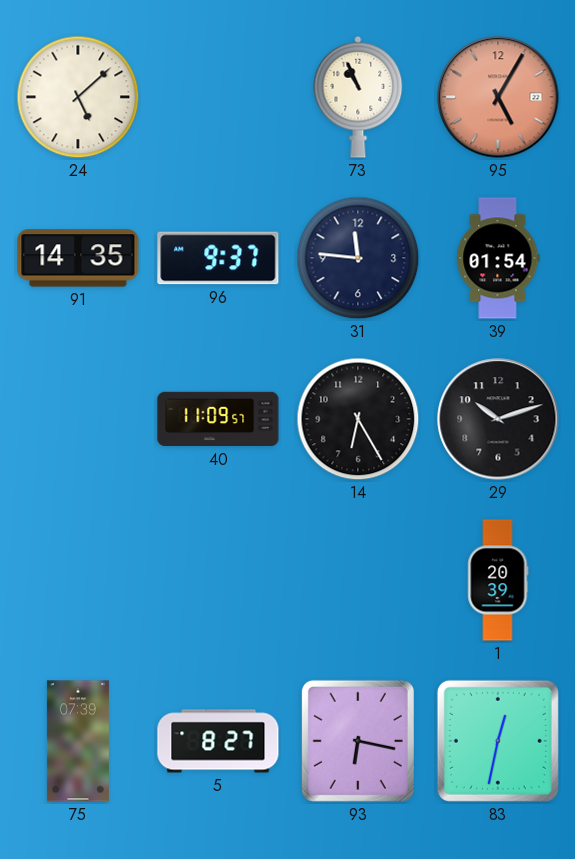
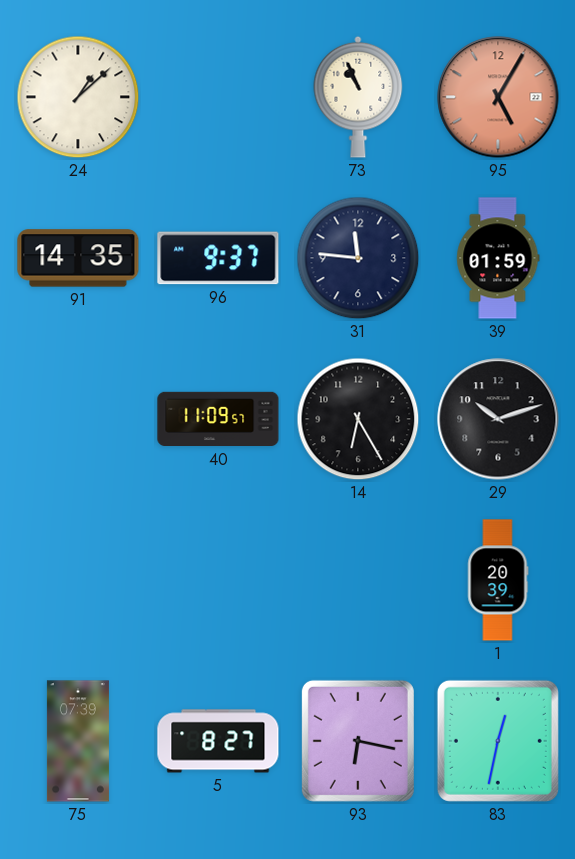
24: 5:08 -> 1:08 (78, 97)
39: 01:54 -> 01:59 (498, 258)
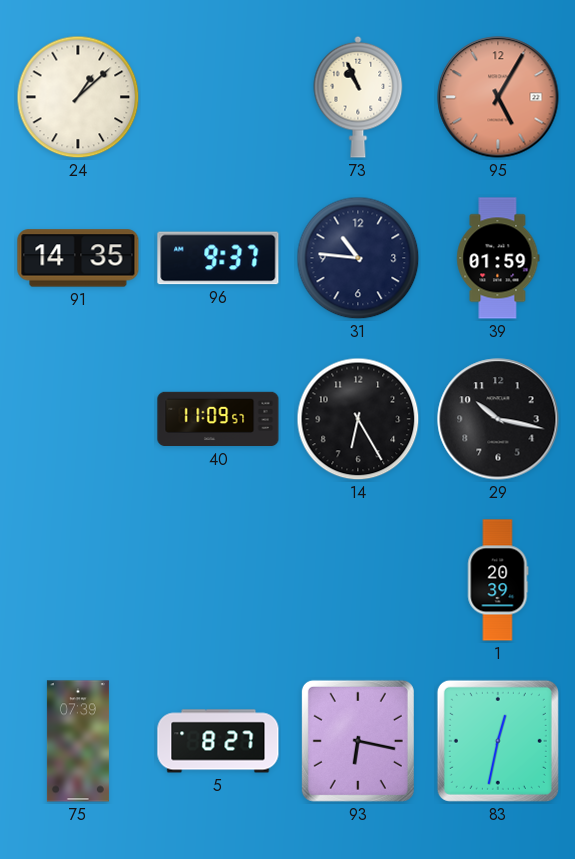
31: 11:46 -> 10:46 (358, 258)
29: 10:12 -> 10:17 (498, 419)
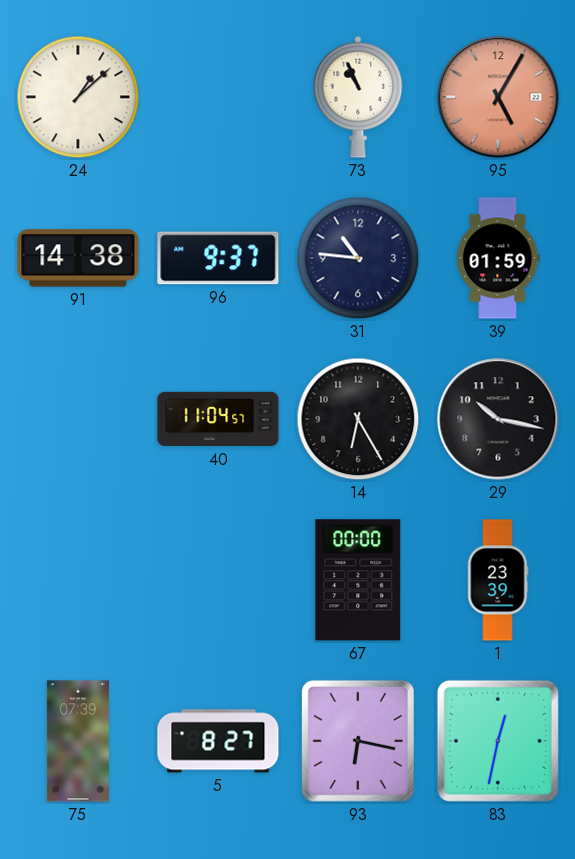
91: 14:35 -> 14:38 (78, 258)
40: 11:09 -> 11:04 (218, 419)
67: none -> 00:00 (358, 580)
1: 20:39 -> 23:39 (498, 580)
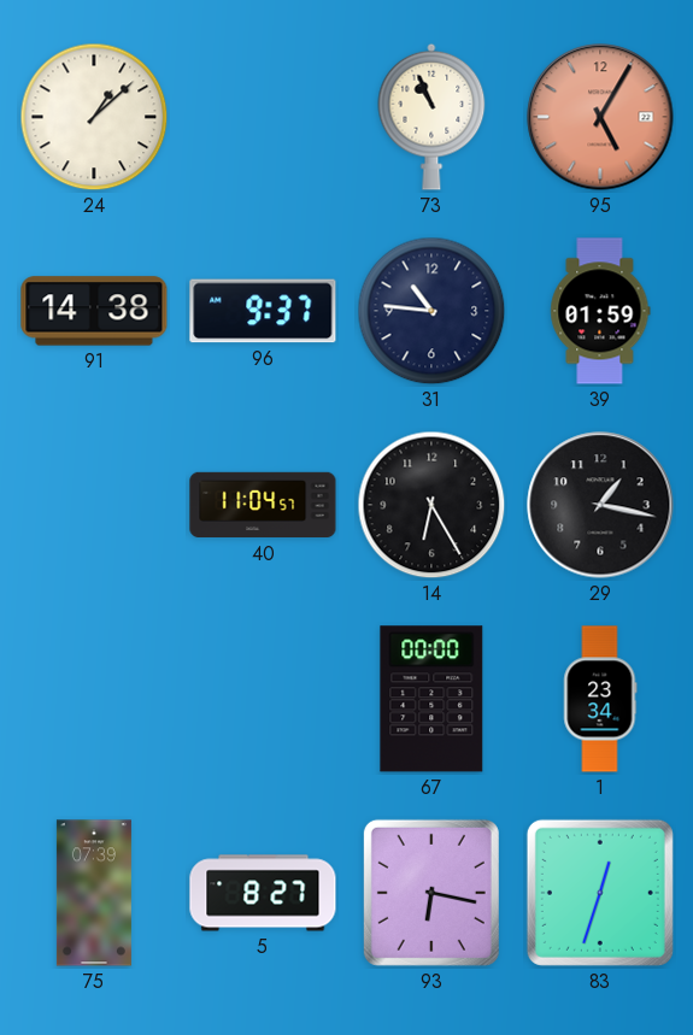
29: 10:17 -> 1:17 (600, 505)
1: 23:39 -> 23:34 (600, 699)
83: 12:32 -> 12:33 (600, 893)
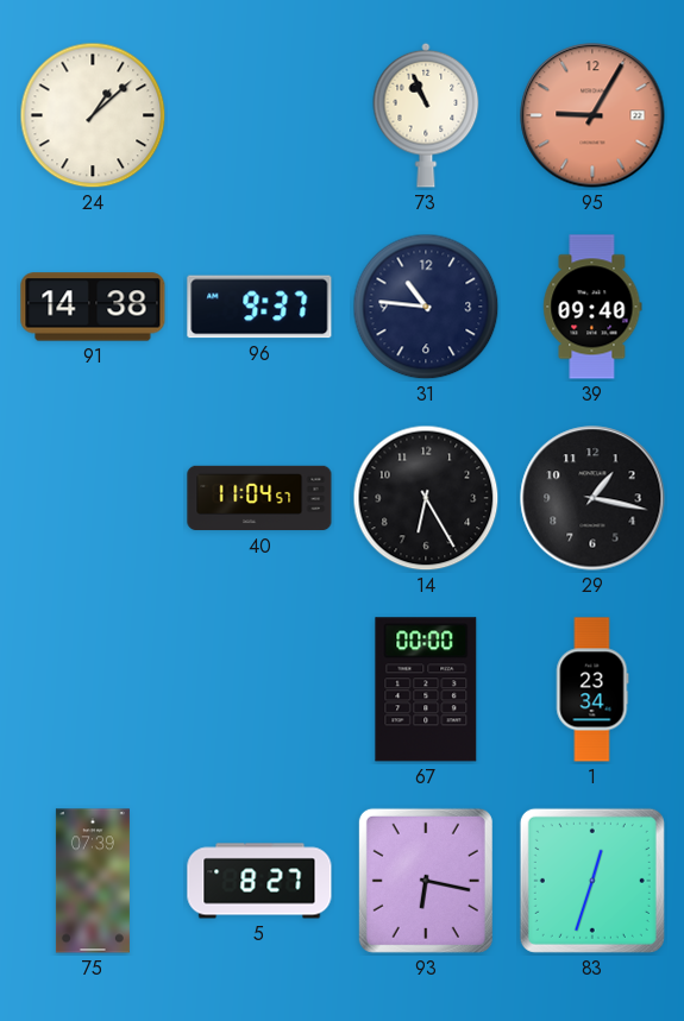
95: 5:05 -> 9:05 (592, 115)
39: 01:59 -> 09:40 (592, 307)
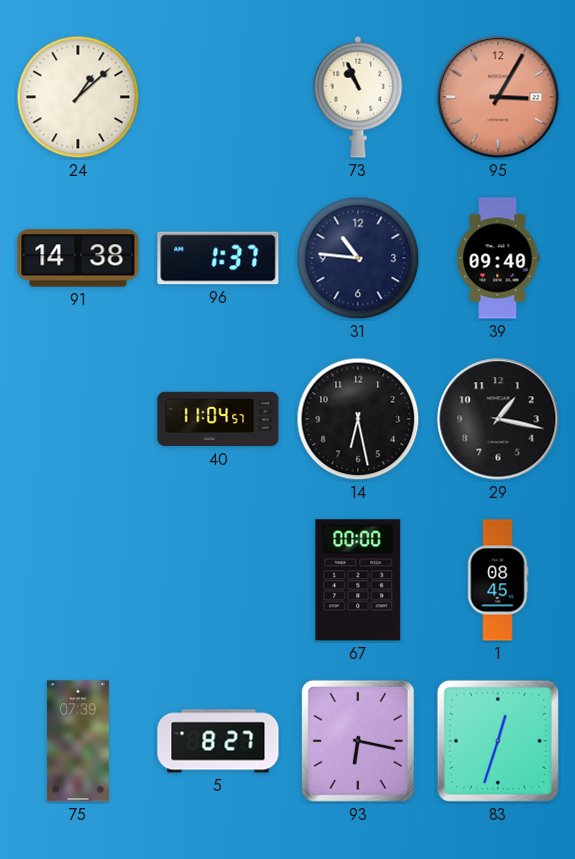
95: 9:05 -> 3:05 (498, 97)
96: 9:37 -> 1:37 (218, 258)
14: 6:25 -> 6:28 (358, 419)
1: 23:34 -> 08:45 (498, 580)
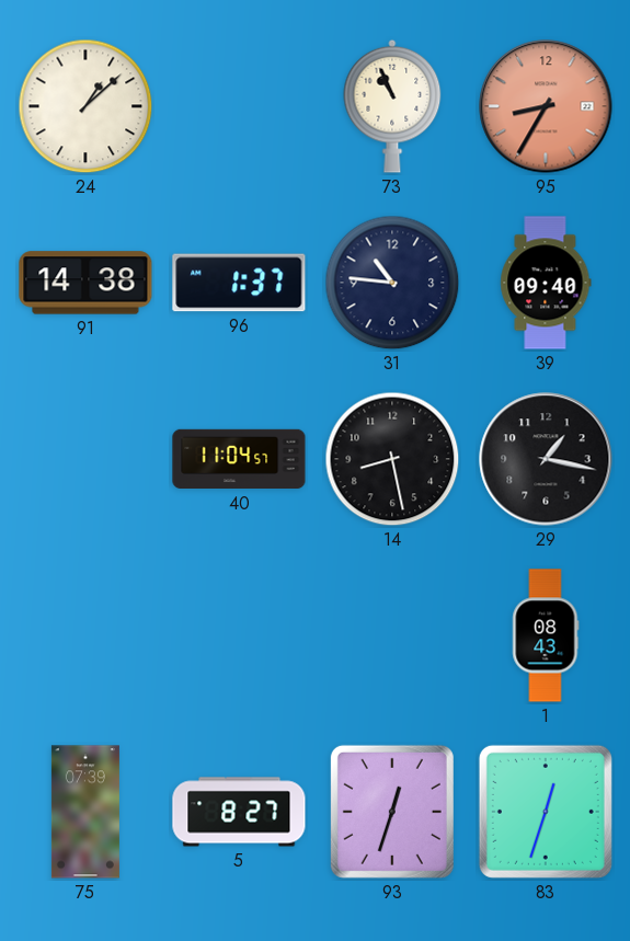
95: 3:05 -> 8:35 (546, 106)
14: 6:28 -> 8:28 (392, 459)
67: 00:00 -> none (358, 580)
1: 08:45 -> 08:43 (546, 635)
93: 6:17 -> 12:33 (392, 812)
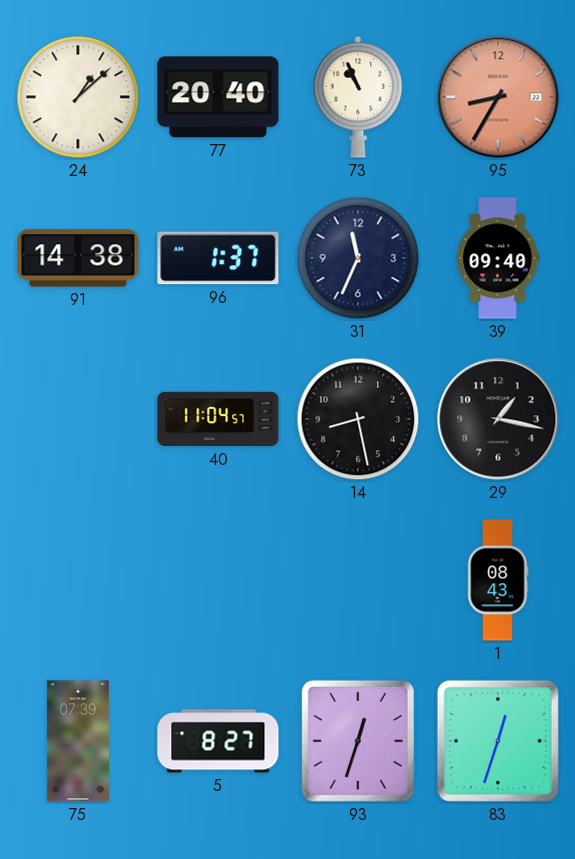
77: none -> 20:40 (218, 97)
31: 10:46 -> 11:34 (358, 258)
